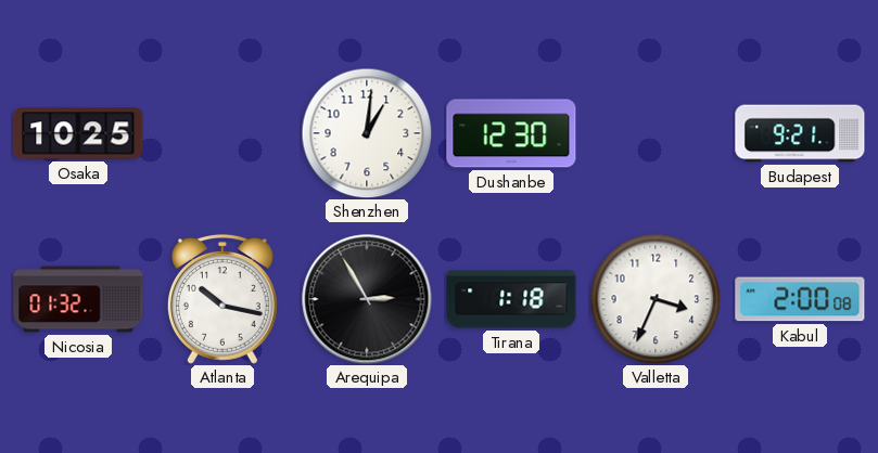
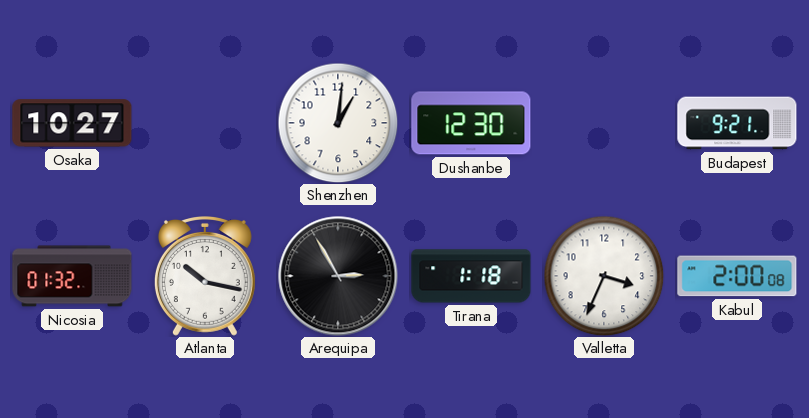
Osaka: 10:25 -> 10:27 (72, 123)
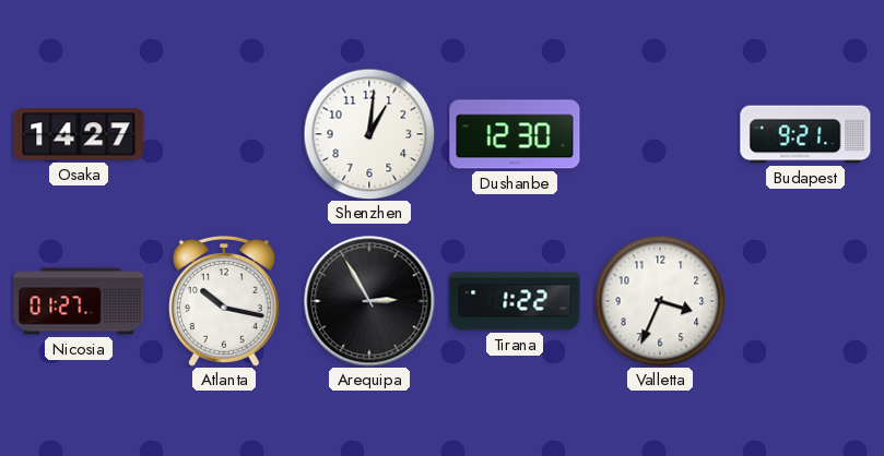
Osaka: 10:27 -> 14:27 (79, 134)
Nicosia: 01:32 -> 01:27 (79, 301)
Tirana: 1:18 -> 1:22 (515, 301)
Kabul: 2:00 -> none (737, 276)
